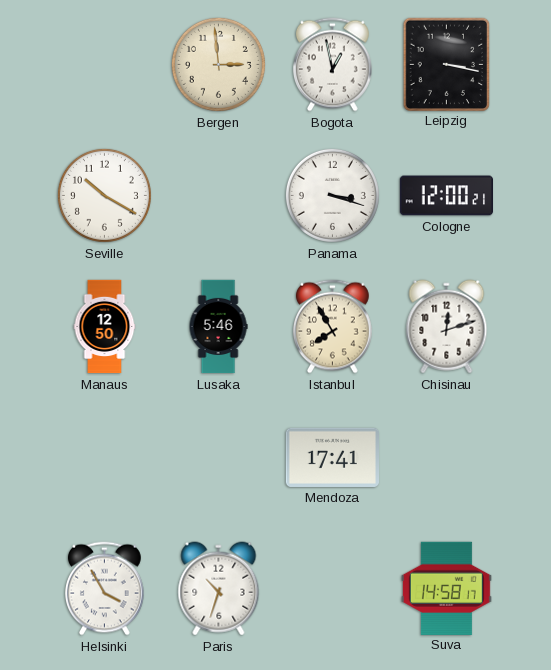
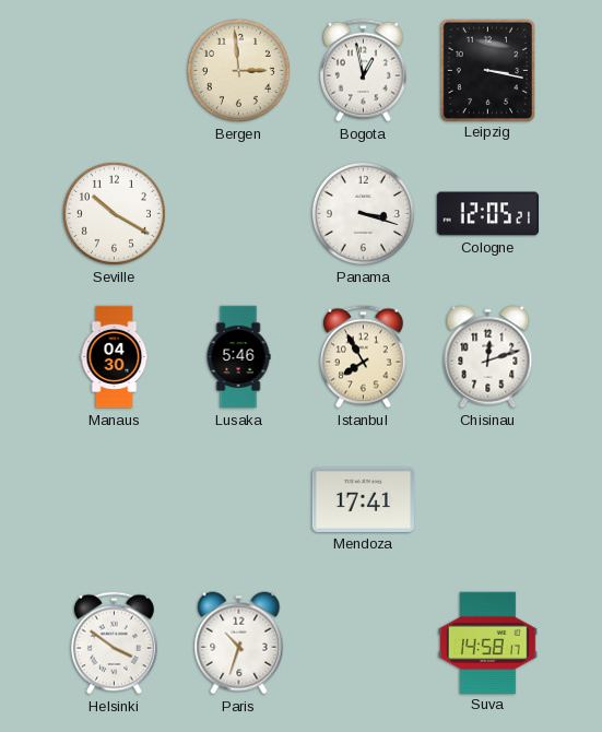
Cologne: 12:00 -> 12:05 (487, 214)
Manaus: 12:50 -> 04:30 (115, 357)
Helsinki: 3:55 -> 3:51 (114, 644)
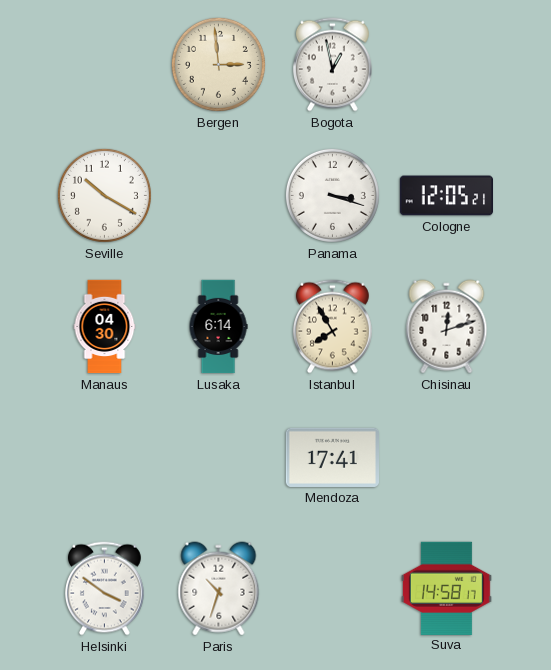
Leipzig: 3:17 -> none (487, 70)
Lusaka: 5:46 -> 6:14 (218, 327)
